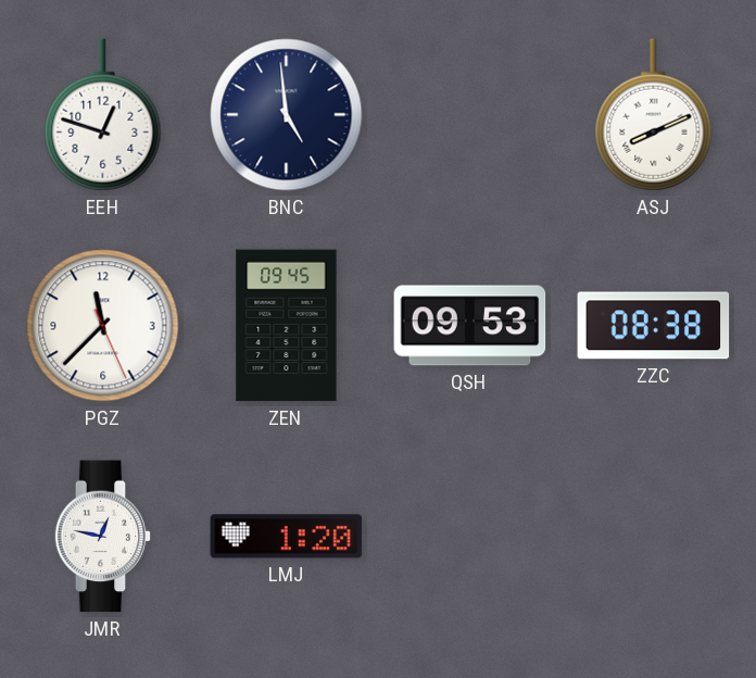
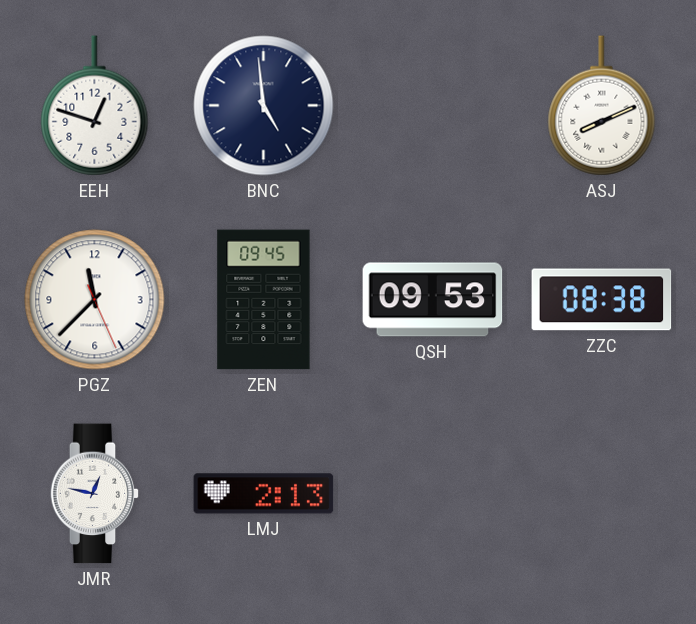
LMJ: 1:20 -> 2:13 (264, 494)
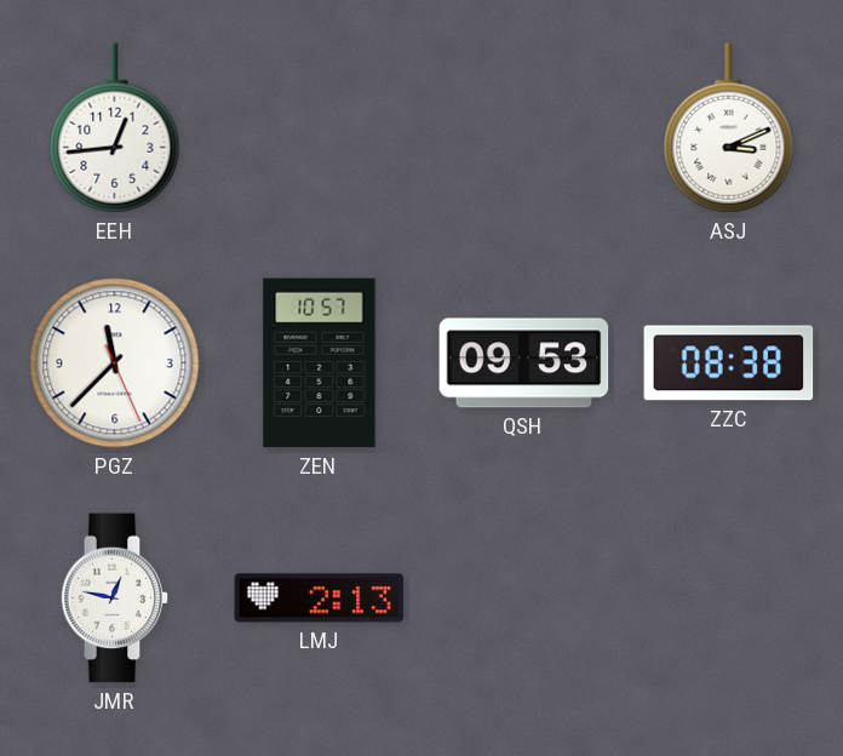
EEH: 12:48 -> 12:44 (115, 128)
BNC: 4:59 -> none (264, 106)
ASJ: 8:11 -> 3:11 (729, 128)
ZEN: 09:45 -> 10:57 (320, 363)
